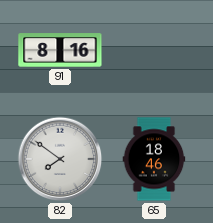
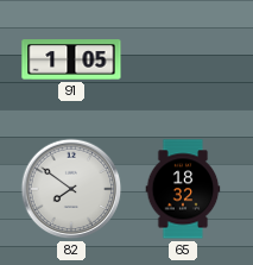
91: 8:16 -> 1:05 (71, 59)
65: 18:46 -> 18:32 (183, 189)
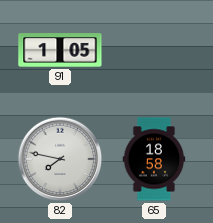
82: 7:51 -> 7:47 (60, 159)
65: 18:32 -> 18:58 (154, 159)
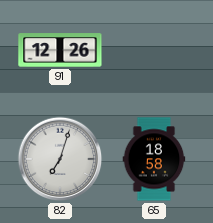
91: 1:05 -> 12:26 (60, 50)
82: 7:47 -> 7:03 (60, 159)
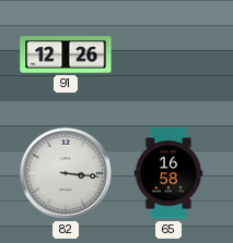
82: 7:03 -> 3:16 (66, 173)
65: 18:58 -> 16:58 (168, 173)
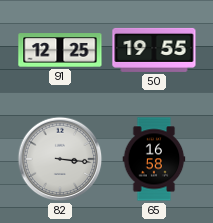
91: 12:26 -> 12:25 (60, 50)
50: none -> 19:55 (154, 50)
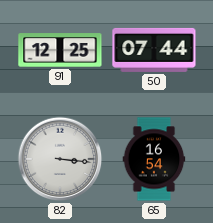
50: 19:55 -> 07:44 (154, 50)
65: 16:58 -> 16:54 (154, 159)
